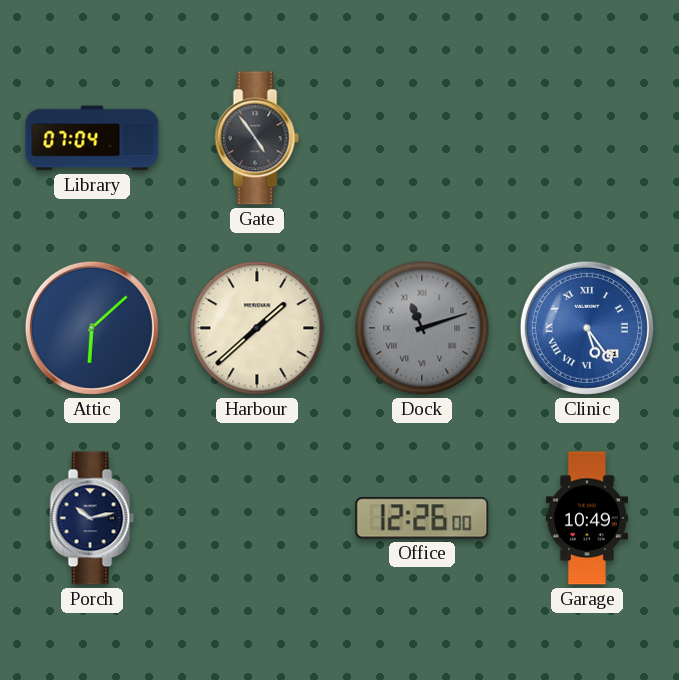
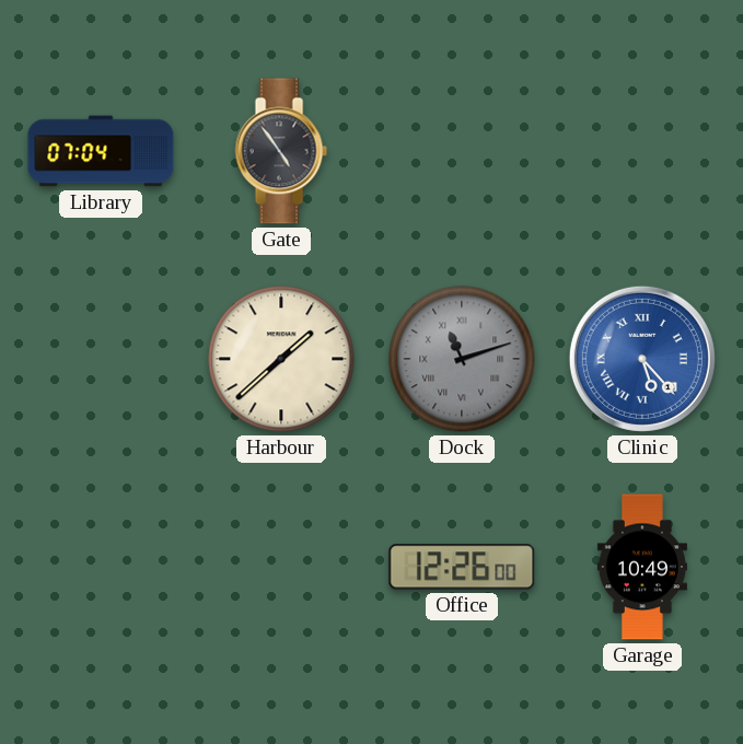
Attic: 6:08 -> none (92, 328)
Clinic: 5:24 -> 5:23 (642, 359)
Porch: 10:13 -> none (92, 518)
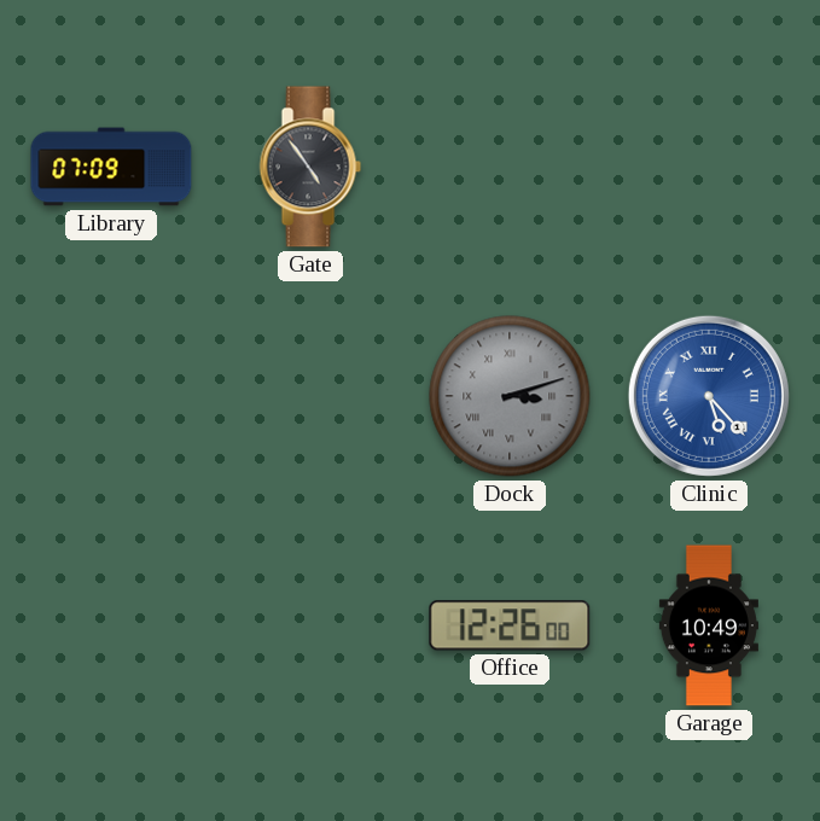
Library: 07:04 -> 07:09 (111, 167)
Harbour: 1:38 -> none (281, 359)
Dock: 11:12 -> 3:12 (510, 396)
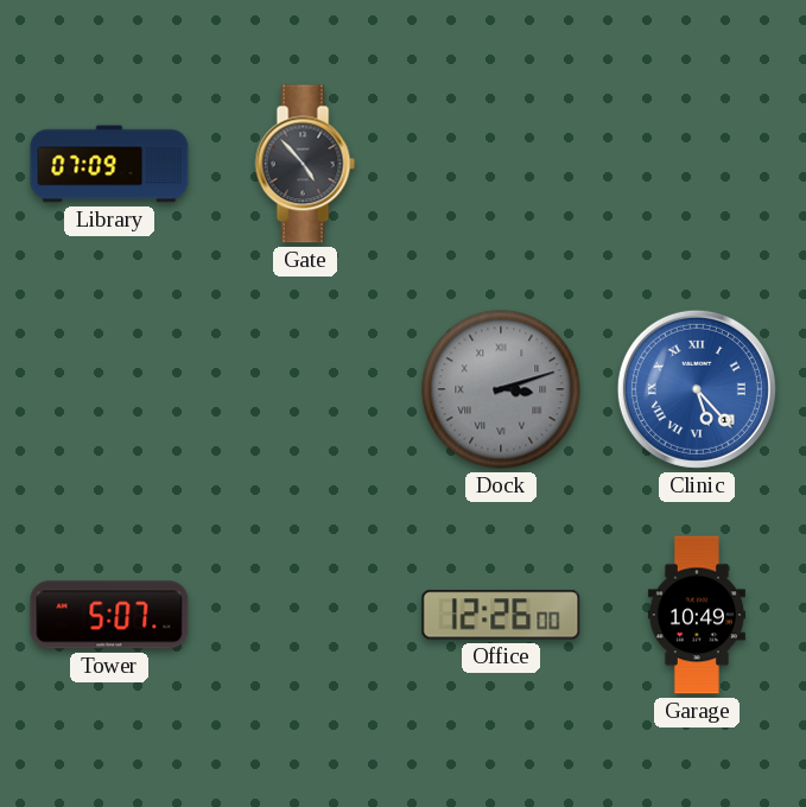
Gate: 4:54 -> 4:53 (305, 164)
Tower: none -> 5:07 (109, 615)
